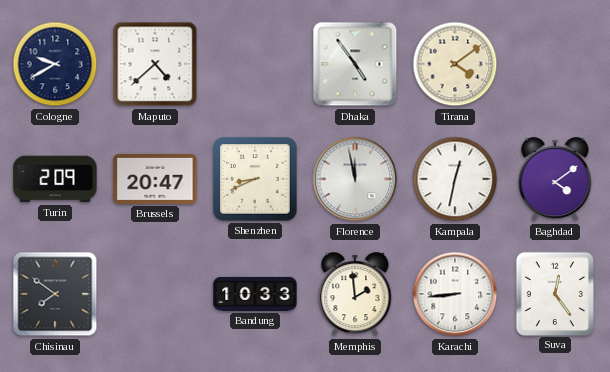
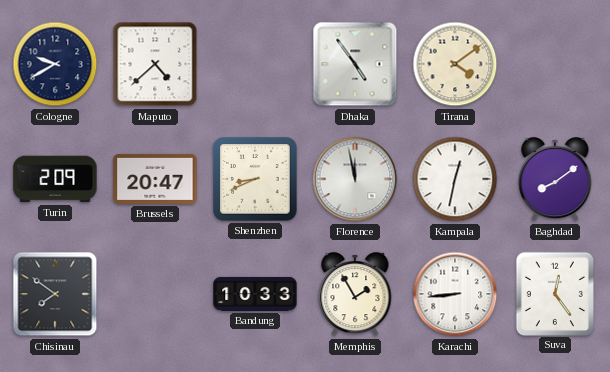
Baghdad: 4:09 -> 8:09 (555, 179)
Memphis: 1:59 -> 1:55 (355, 294)
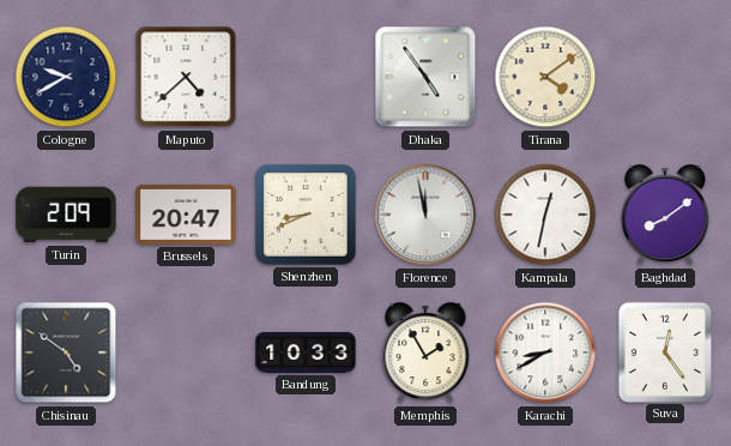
Chisinau: 7:51 -> 4:51 (66, 352)
Karachi: 8:44 -> 8:40 (545, 352)
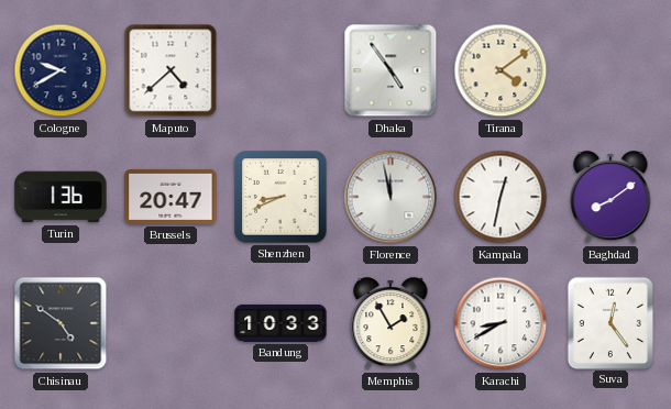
Turin: 2:09 -> 1:36 (61, 197)
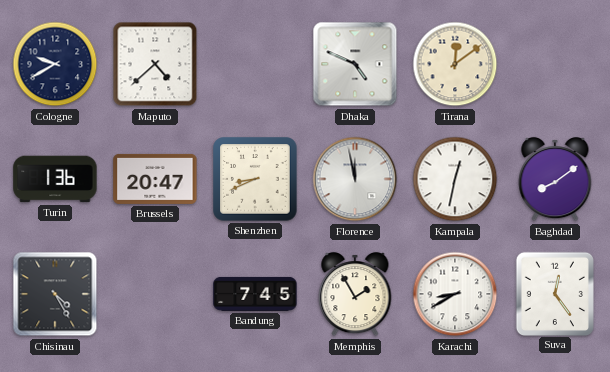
Dhaka: 4:54 -> 4:49 (355, 64)
Tirana: 4:09 -> 12:09 (455, 64)
Chisinau: 4:51 -> 4:25 (55, 294)
Bandung: 10:33 -> 7:45 (255, 294)
